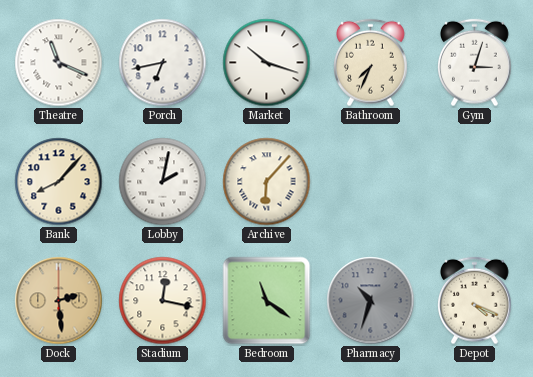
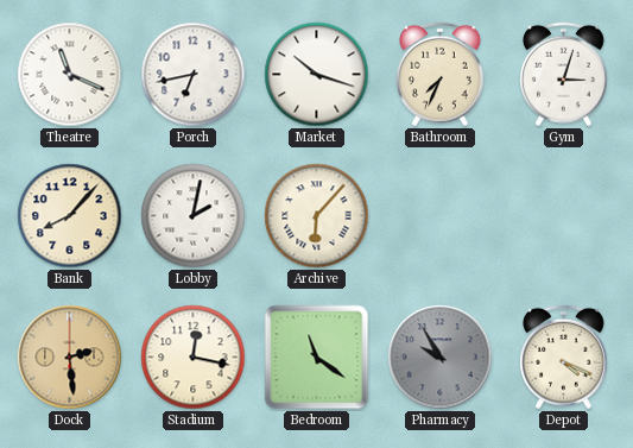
Pharmacy: 10:33 -> 9:55 (441, 358)
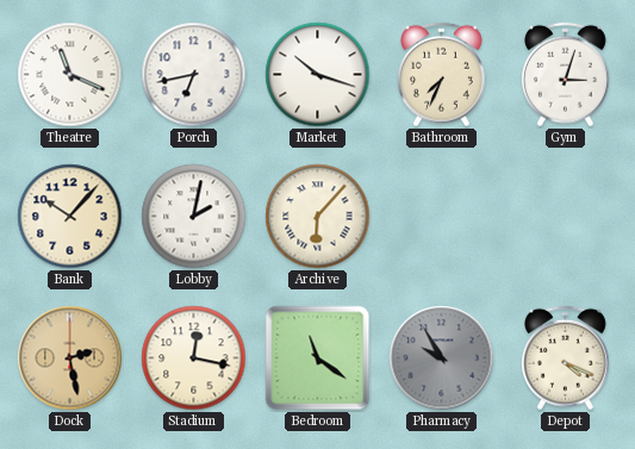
Bank: 8:07 -> 10:07 (70, 217)
Dock: 2:29 -> 2:28 (70, 358)
